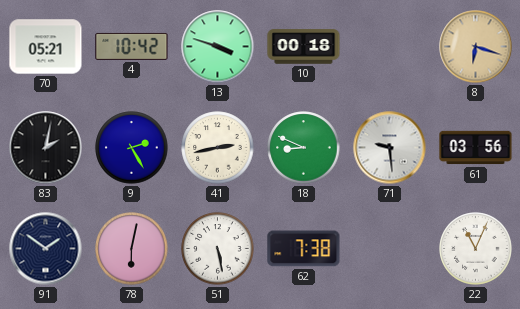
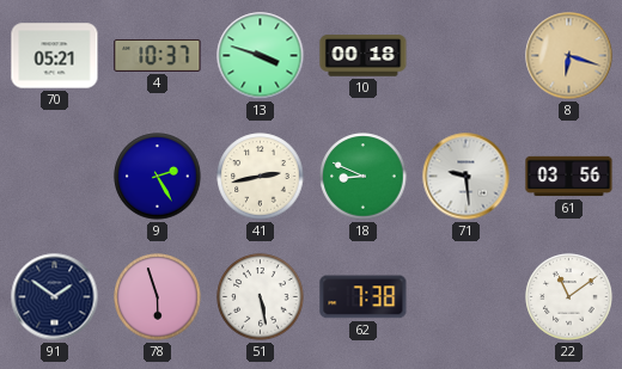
4: 10:42 -> 10:37 (158, 55)
83: 2:02 -> none (46, 148)
78: 6:02 -> 5:57 (158, 297)
22: 11:04 -> 11:09 (569, 297)
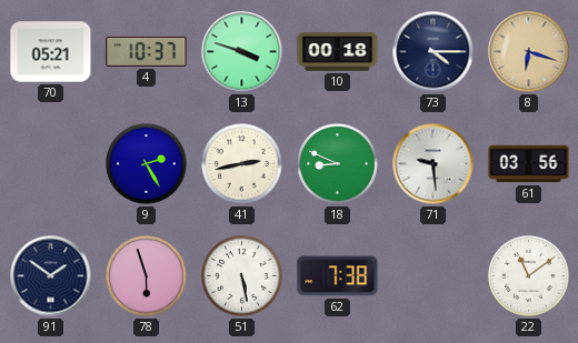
73: none -> 4:15 (433, 52)
